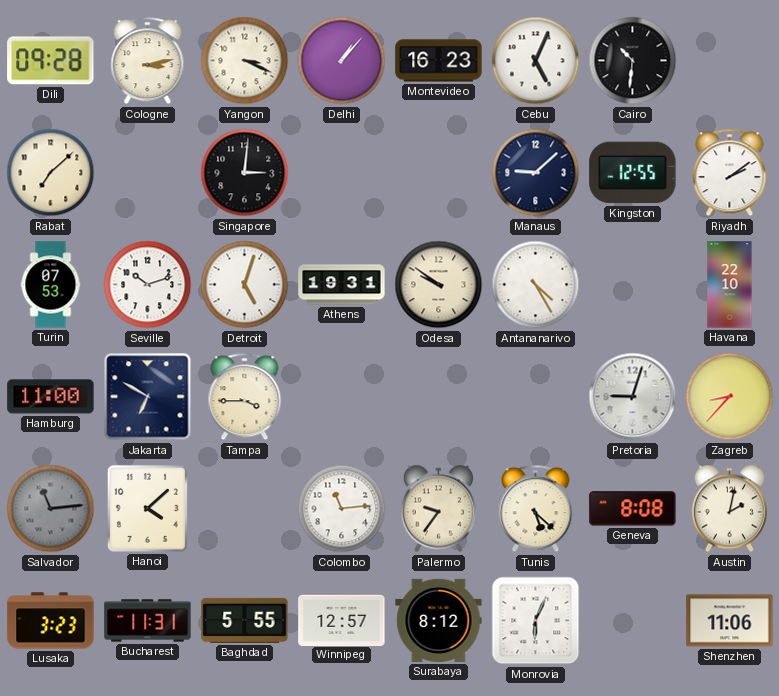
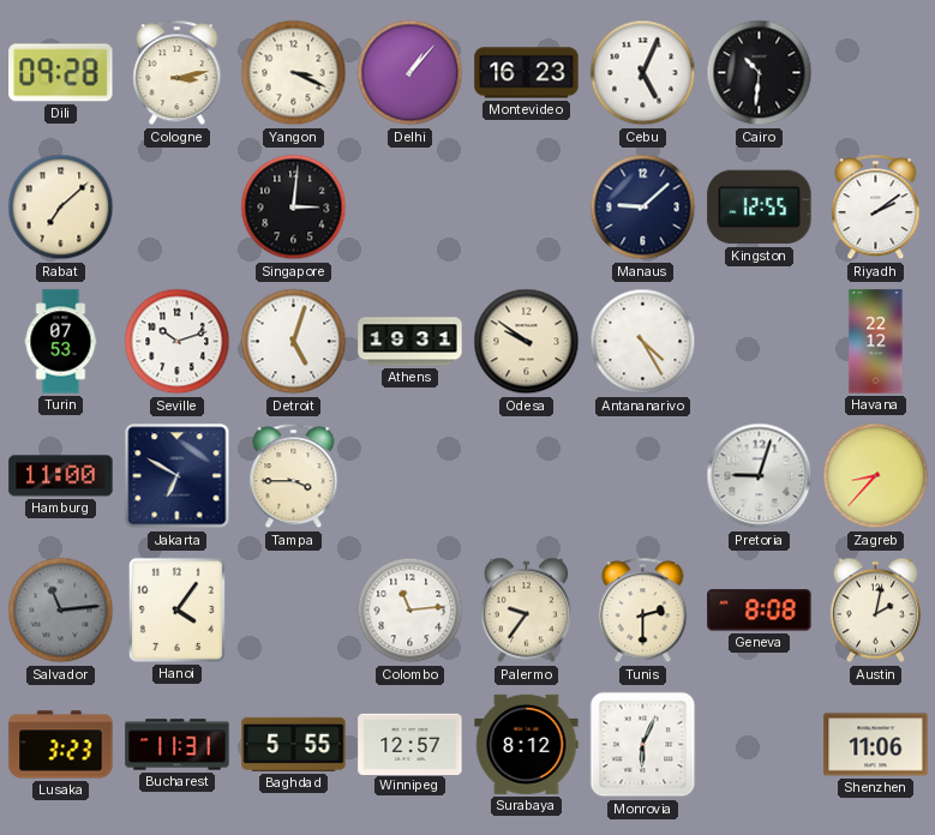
Havana: 22:10 -> 22:12 (876, 342)
Hanoi: 4:08 -> 4:06 (176, 609)
Tunis: 5:22 -> 2:30 (643, 611)
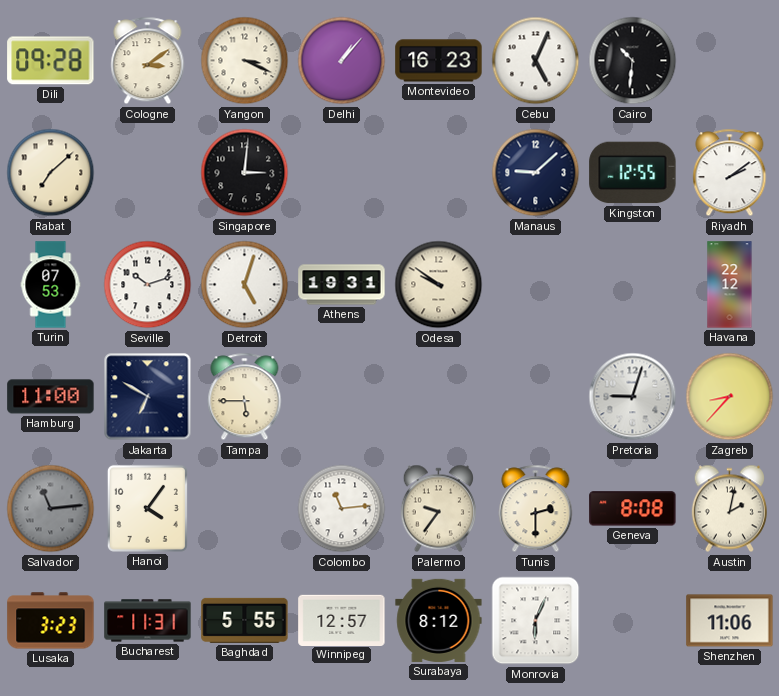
Cologne: 3:13 -> 3:09 (148, 61)
Antananarivo: 4:25 -> none (643, 342)
Tampa: 3:45 -> 5:45 (245, 397)
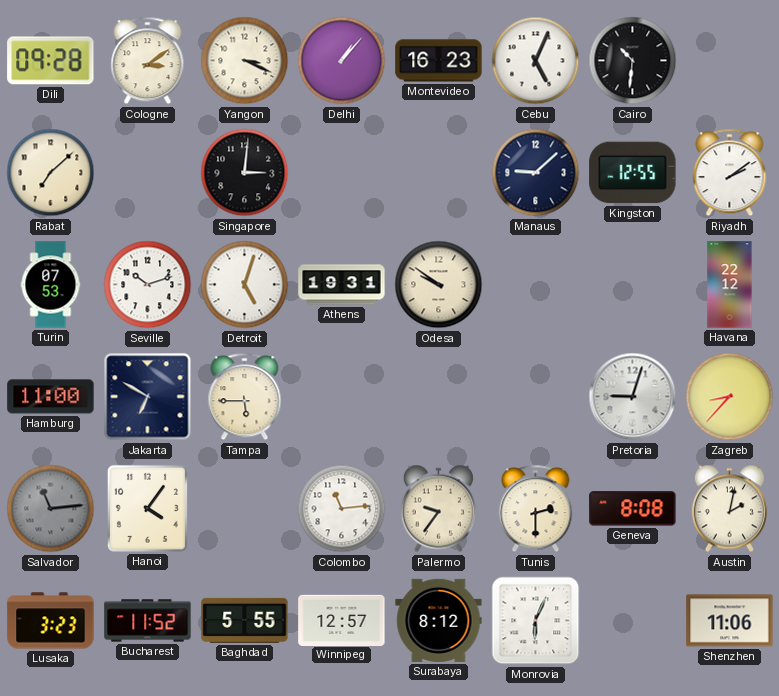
Bucharest: 11:31 -> 11:52 (148, 621)
